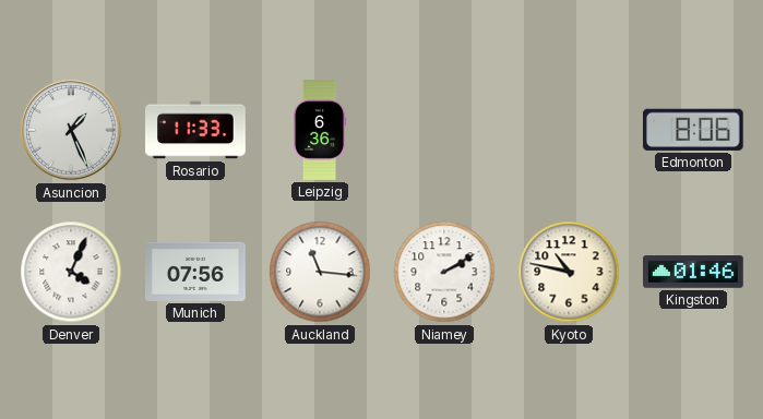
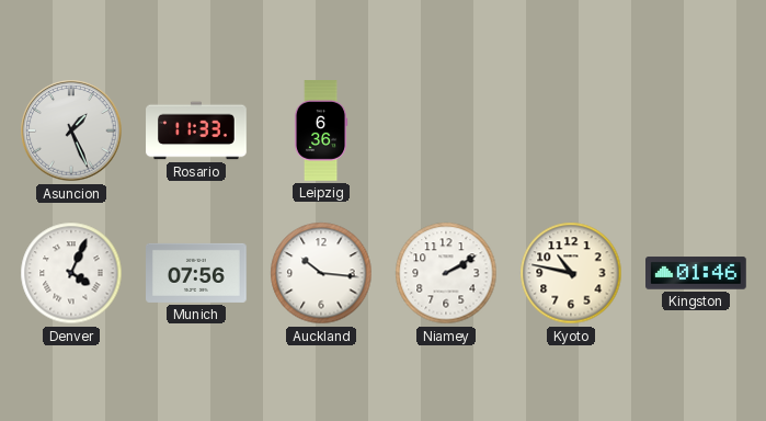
Edmonton: 8:06 -> none (693, 130)
Auckland: 11:16 -> 10:16 (321, 273)
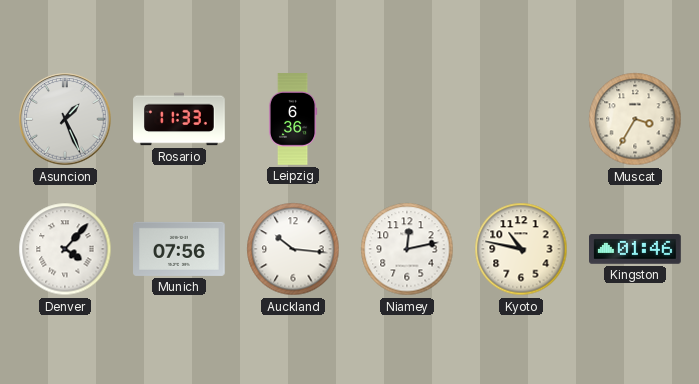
Muscat: none -> 3:35 (635, 119)
Denver: 4:04 -> 4:07 (65, 249)
Niamey: 2:10 -> 12:13 (407, 249)
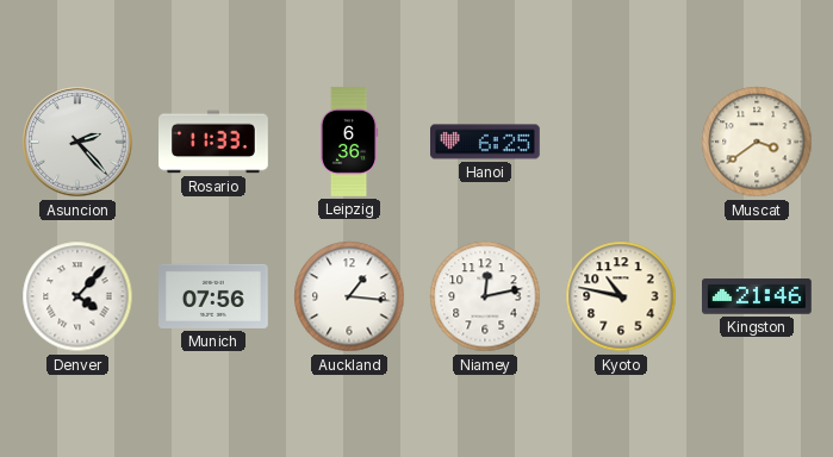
Asuncion: 1:26 -> 2:23 (77, 142)
Hanoi: none -> 6:25 (486, 142)
Muscat: 3:35 -> 3:39 (757, 142)
Auckland: 10:16 -> 1:16 (349, 296)
Kingston: 01:46 -> 21:46 (757, 296)
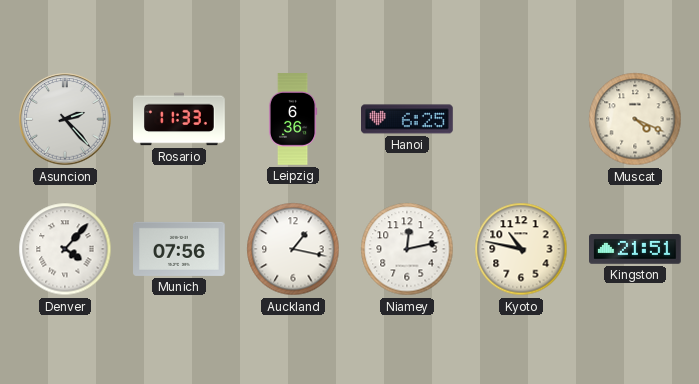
Muscat: 3:39 -> 4:19 (635, 119)
Auckland: 1:16 -> 1:17 (293, 249)
Kingston: 21:46 -> 21:51 (635, 249)
